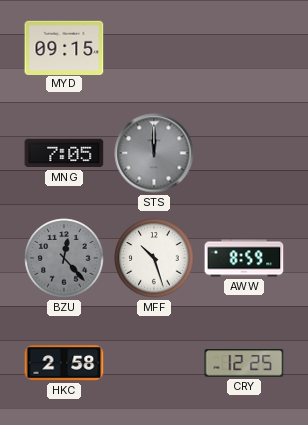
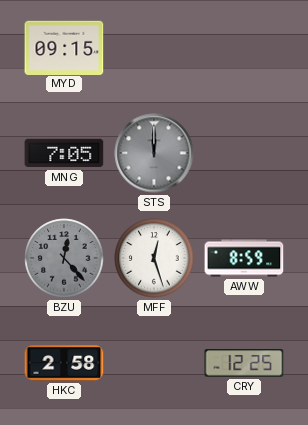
MFF: 10:27 -> 12:27 (154, 258)
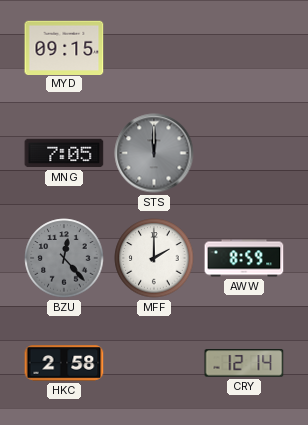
MFF: 12:27 -> 2:00 (154, 258)
CRY: 12:25 -> 12:14 (244, 363)
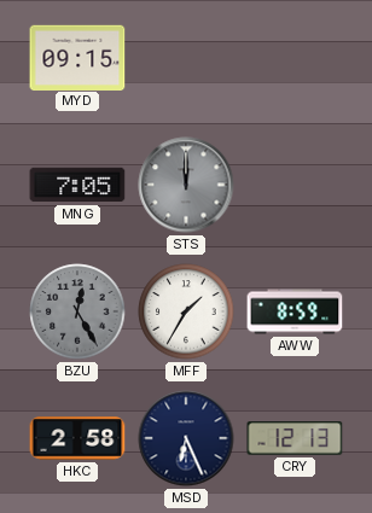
BZU: 12:23 -> 12:25 (77, 311)
MFF: 2:00 -> 1:35 (186, 311)
MSD: none -> 6:26 (186, 438)
CRY: 12:14 -> 12:13 (295, 438)
